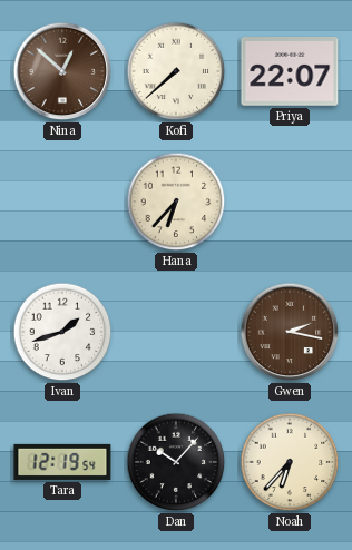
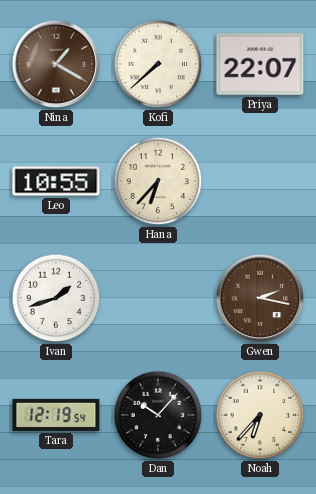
Nina: 12:52 -> 1:20 (56, 64)
Leo: none -> 10:55 (56, 181)
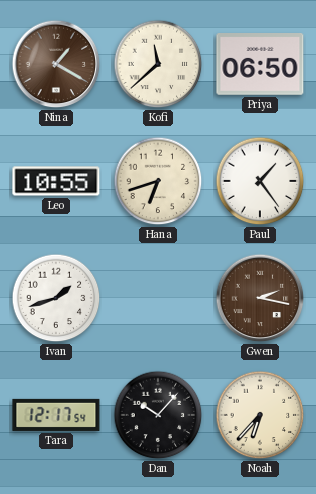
Kofi: 7:38 -> 11:38 (158, 64)
Priya: 22:07 -> 06:50 (260, 65)
Hana: 6:37 -> 6:42 (158, 181)
Paul: none -> 1:24 (260, 181)
Tara: 12:19 -> 12:17 (56, 415)
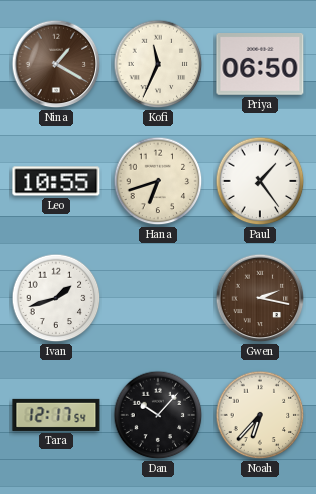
Kofi: 11:38 -> 11:34 (158, 64)
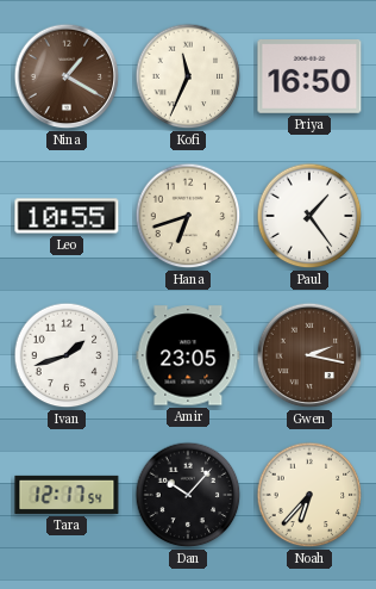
Priya: 06:50 -> 16:50 (309, 77)
Amir: none -> 23:05 (188, 355)
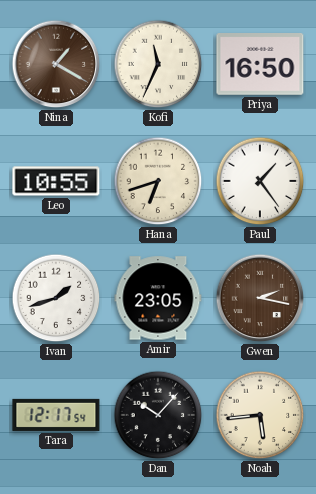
Noah: 6:37 -> 5:44 (260, 415)
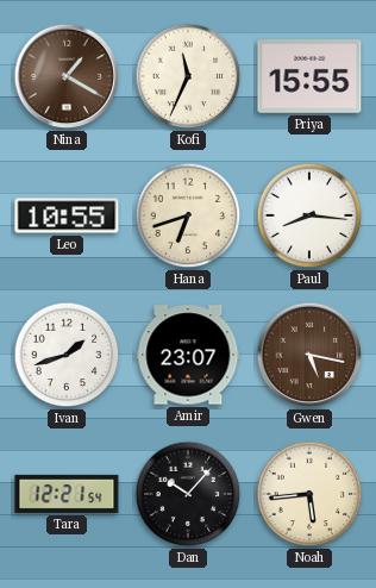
Priya: 16:50 -> 15:55 (309, 77)
Paul: 1:24 -> 8:16 (309, 215)
Amir: 23:05 -> 23:07 (188, 355)
Gwen: 2:17 -> 5:17 (309, 355)
Tara: 12:17 -> 12:21 (67, 494)
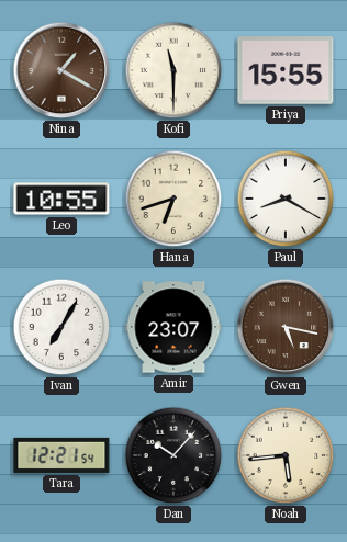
Kofi: 11:34 -> 11:30 (173, 70)
Paul: 8:16 -> 8:20 (286, 199)
Ivan: 1:42 -> 7:05 (61, 327)
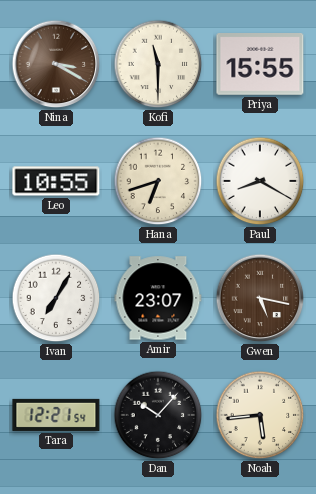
Nina: 1:20 -> 3:20 (56, 64)
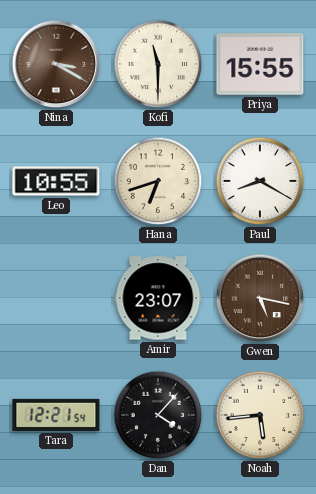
Ivan: 7:05 -> none (56, 298)
Dan: 10:07 -> 4:07 (158, 415)
